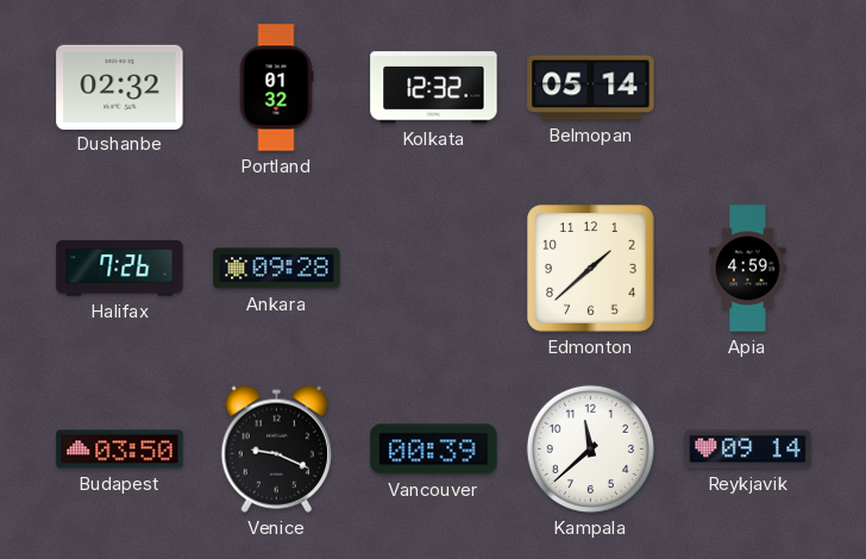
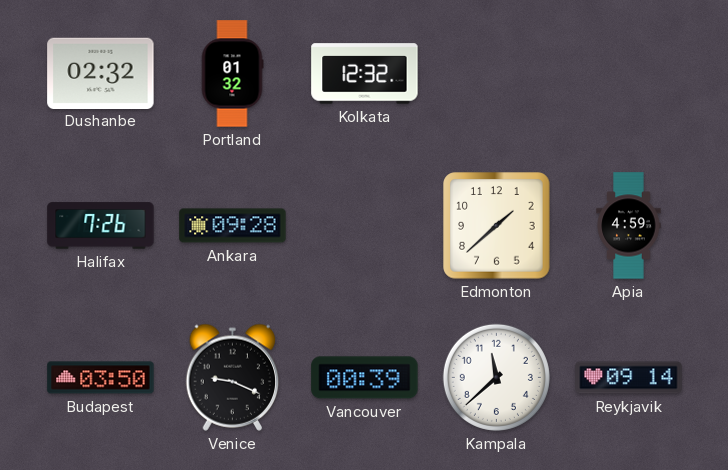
Belmopan: 05:14 -> none (591, 88)
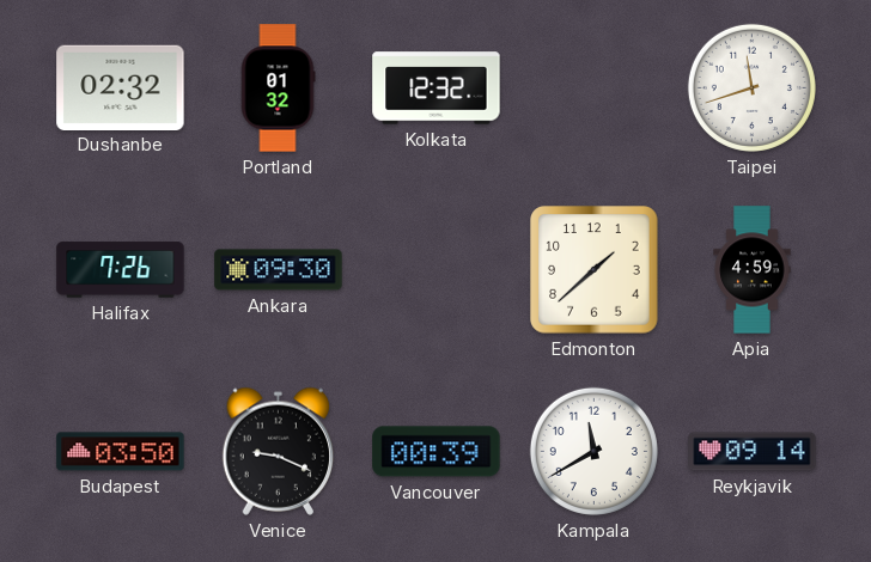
Taipei: none -> 11:42 (751, 87)
Ankara: 09:28 -> 09:30 (279, 270)
Kampala: 11:38 -> 11:40 (593, 451)
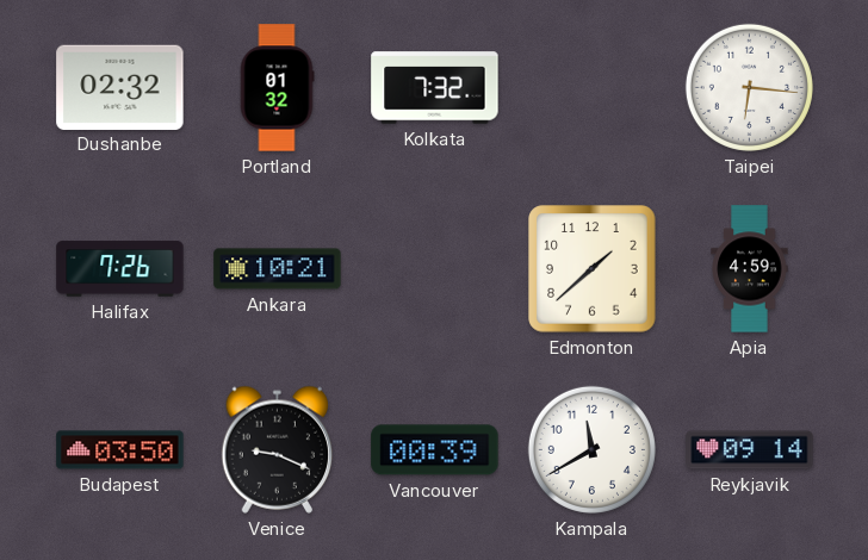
Kolkata: 12:32 -> 7:32 (435, 88)
Taipei: 11:42 -> 6:16 (749, 87)
Ankara: 09:30 -> 10:21 (278, 269)
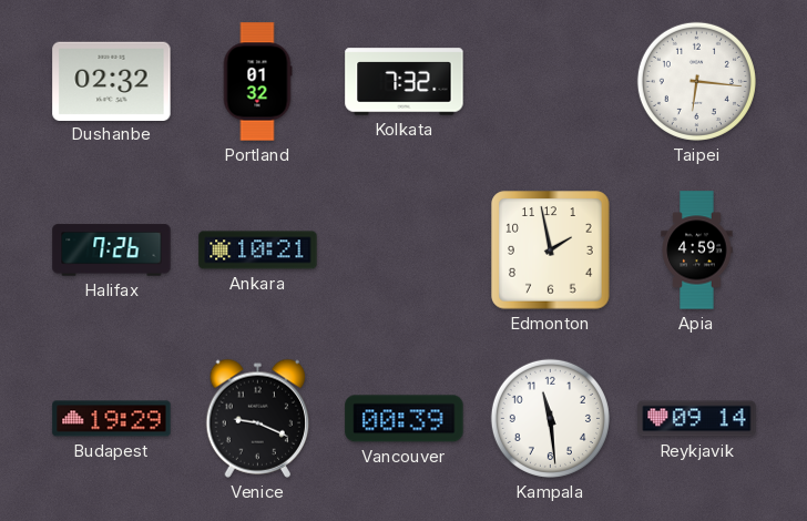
Edmonton: 1:38 -> 1:58 (551, 251)
Budapest: 03:50 -> 19:29 (112, 419)
Kampala: 11:40 -> 11:29 (550, 418)
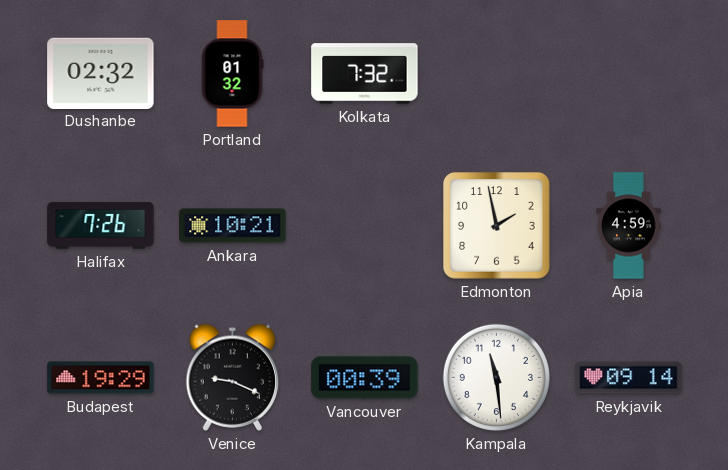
Taipei: 6:16 -> none (696, 81)
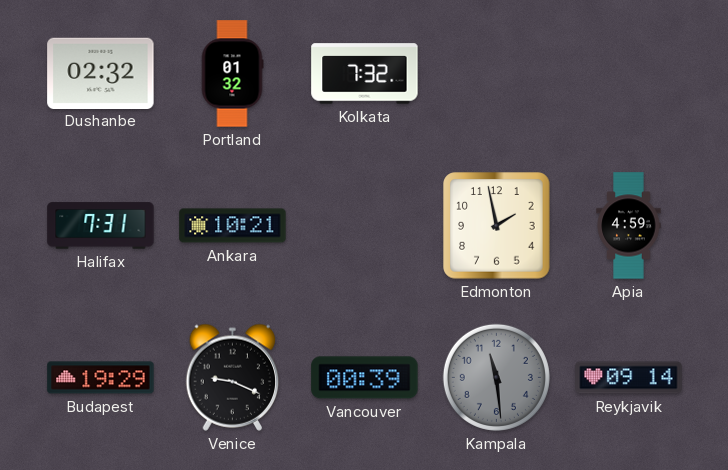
Halifax: 7:26 -> 7:31 (101, 226)
Kampala dial: white -> grey (496, 377)
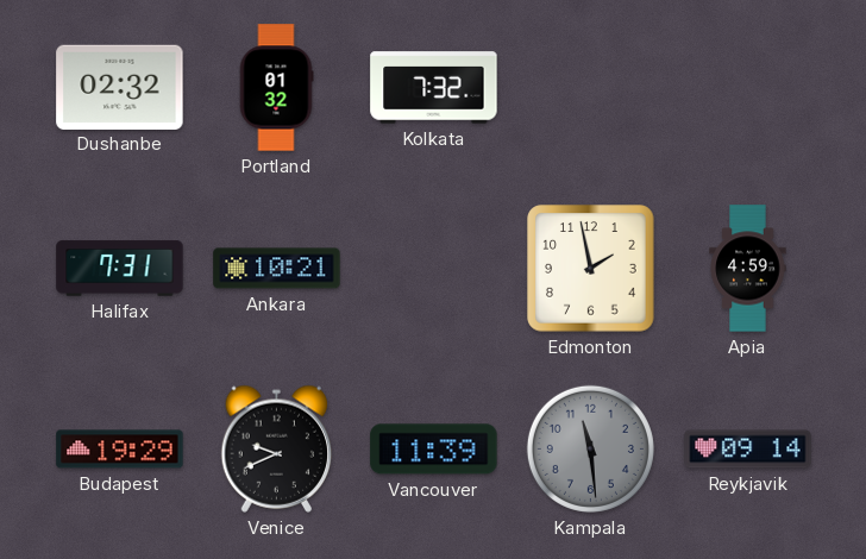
Venice: 9:19 -> 9:41 (277, 448)
Vancouver: 00:39 -> 11:39 (434, 450)
